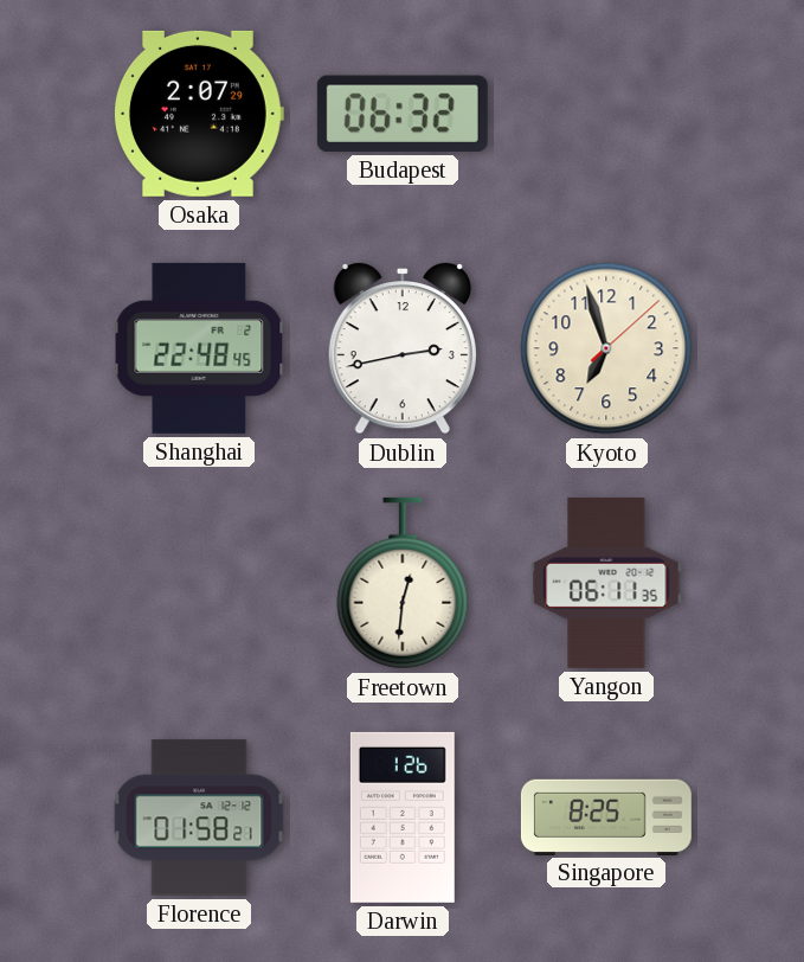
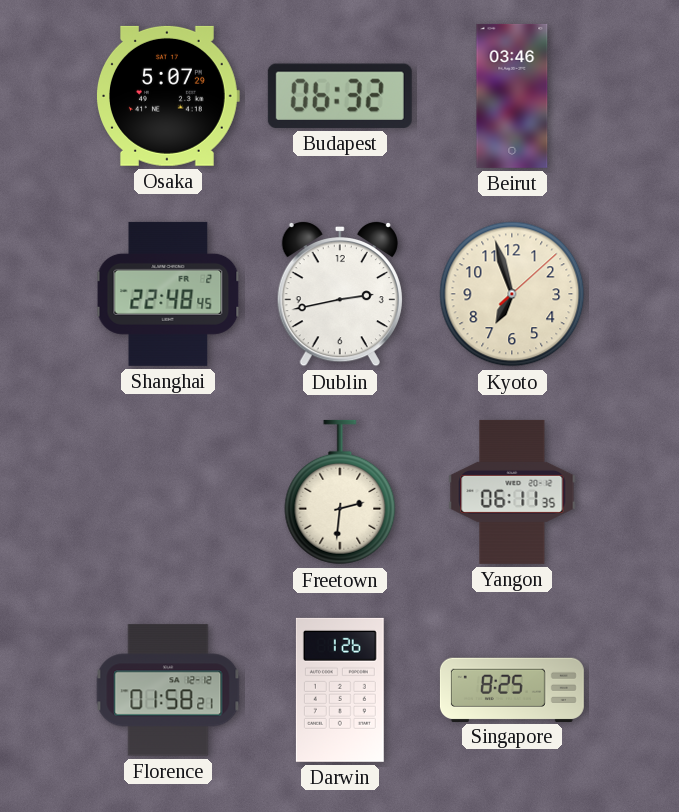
Osaka: 2:07 -> 5:07 (168, 96)
Beirut: none -> 03:46 (512, 96)
Freetown: 12:31 -> 2:31 (340, 492)
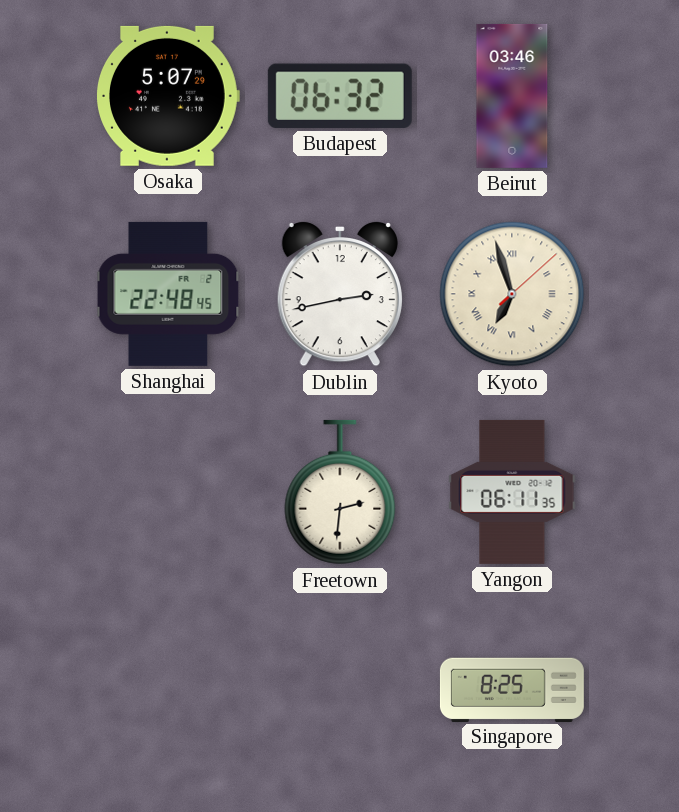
Kyoto numerals: Arabic -> Roman (512, 294)
Florence: 01:58 -> none (168, 690)
Darwin: 1:26 -> none (340, 690)
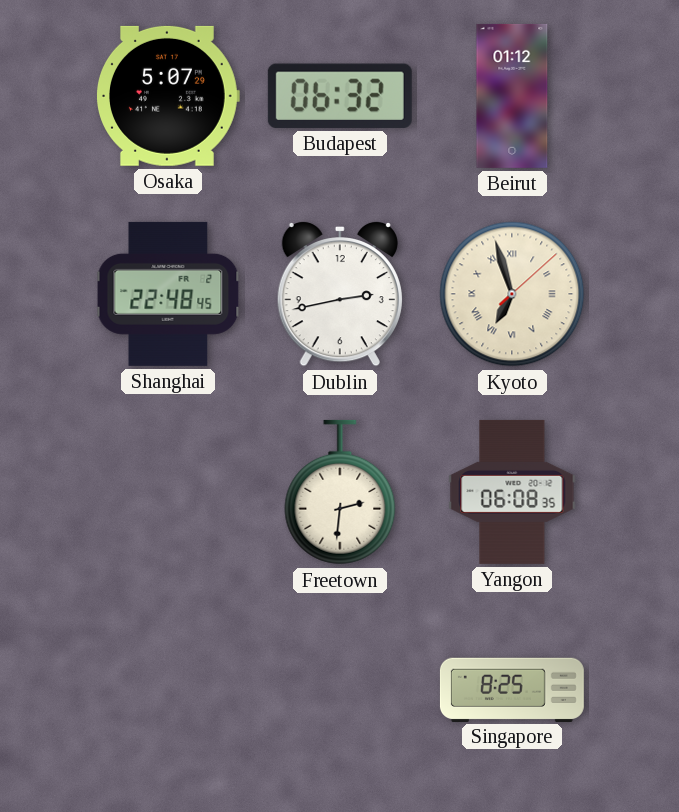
Beirut: 03:46 -> 01:12 (512, 96)
Yangon: 06:11 -> 06:08 (512, 492)
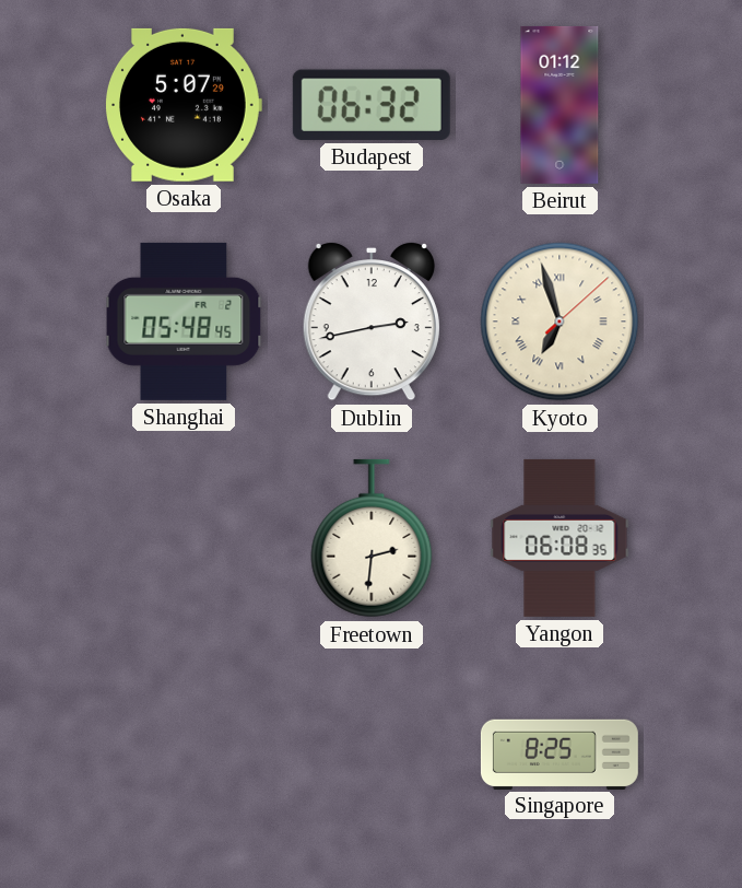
Shanghai: 22:48 -> 05:48 (184, 322)
